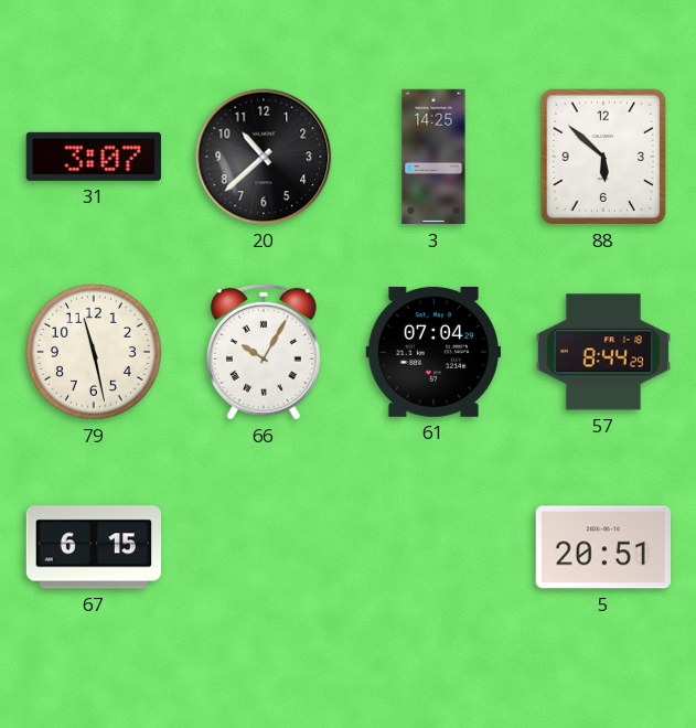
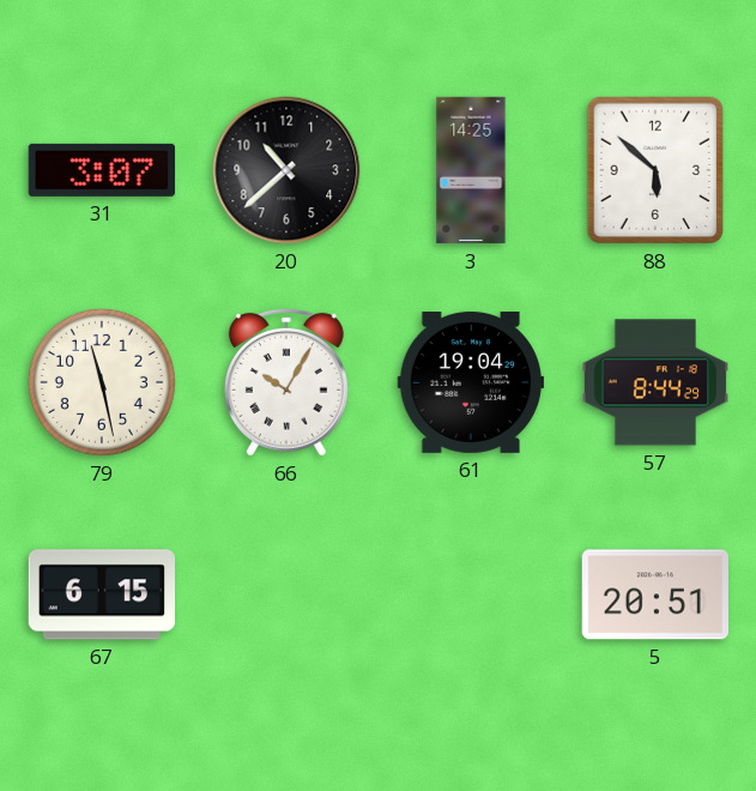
61: 07:04 -> 19:04 (470, 382)
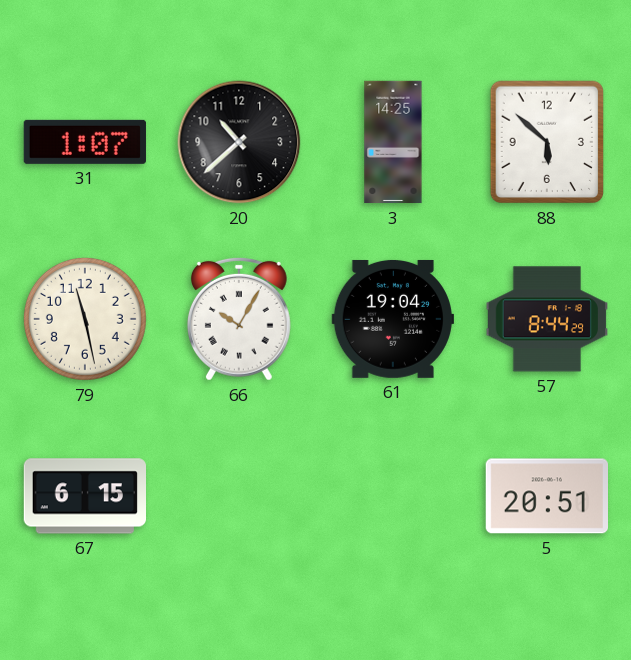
31: 3:07 -> 1:07 (85, 142)
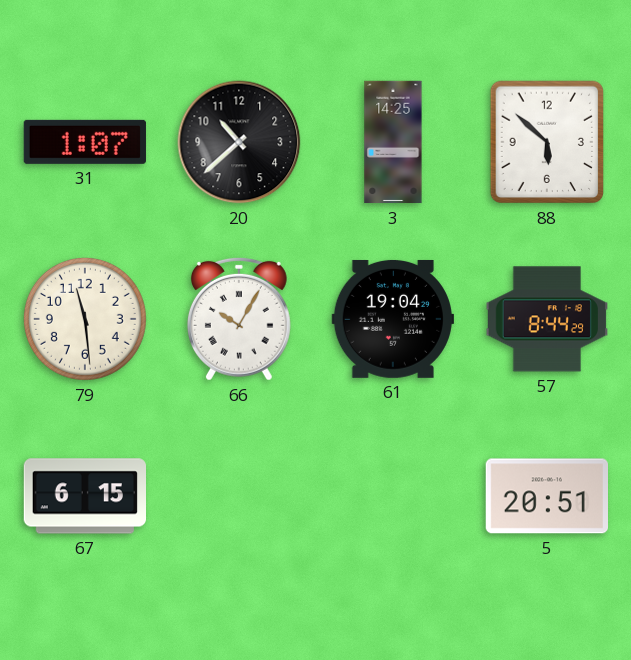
79: 11:28 -> 11:29 (85, 319)
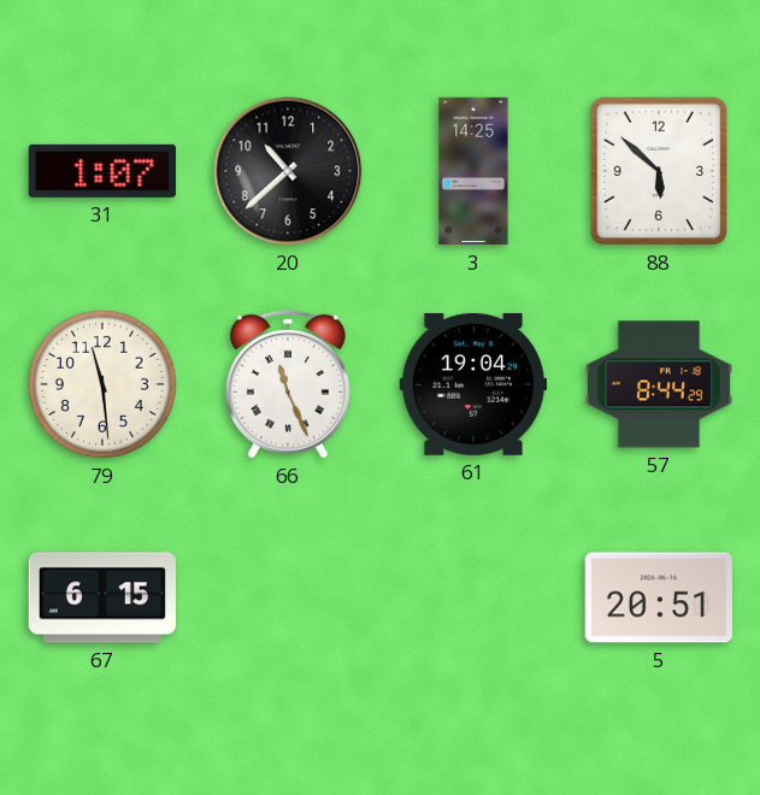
66: 10:05 -> 11:26 (288, 384)
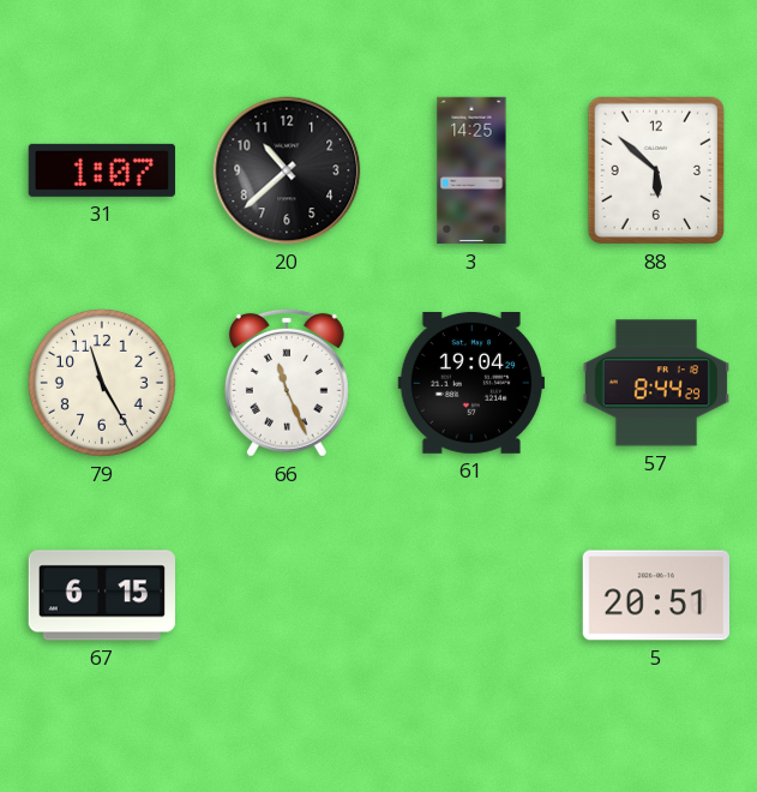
79: 11:29 -> 11:25 (102, 383)
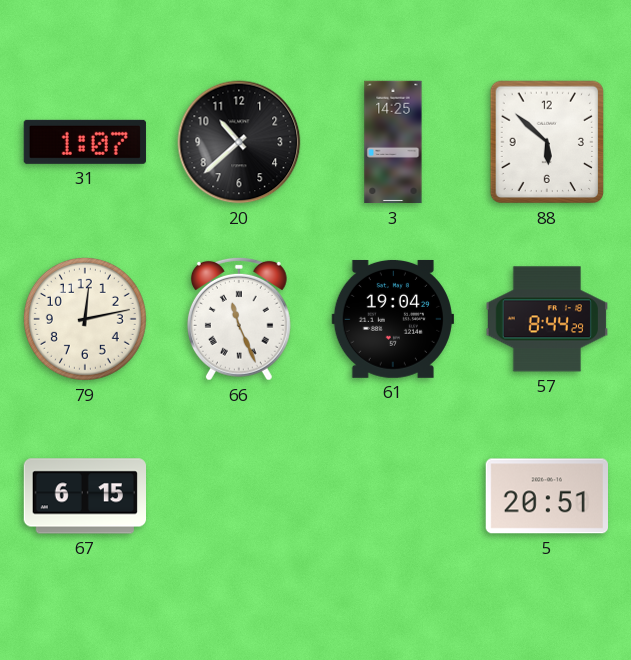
79: 11:25 -> 12:13 (85, 319)
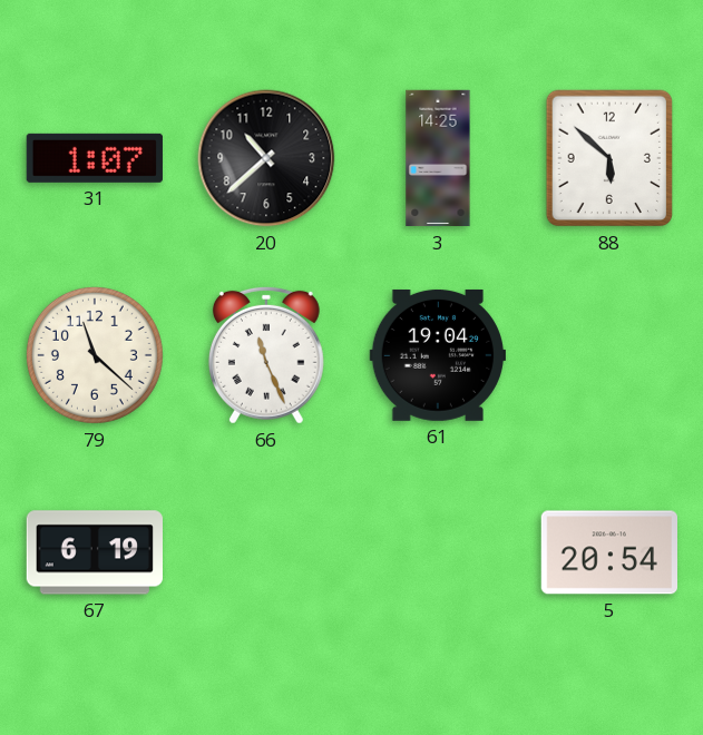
79: 12:13 -> 11:22 (95, 355)
57: 8:44 -> none (546, 319)
67: 6:15 -> 6:19 (94, 552)
5: 20:51 -> 20:54 (608, 552)
